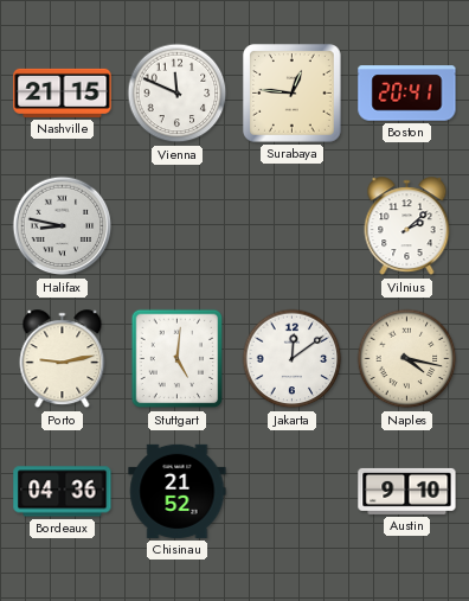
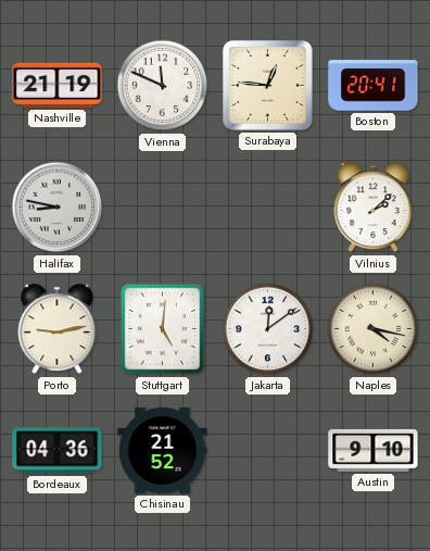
Nashville: 21:15 -> 21:19 (58, 85)
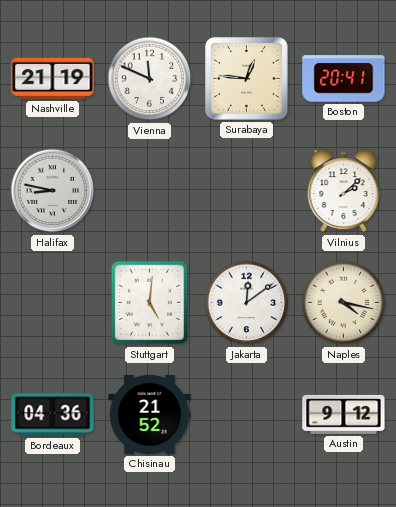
Porto: 9:13 -> none (58, 329)
Austin: 9:10 -> 9:12 (344, 414)
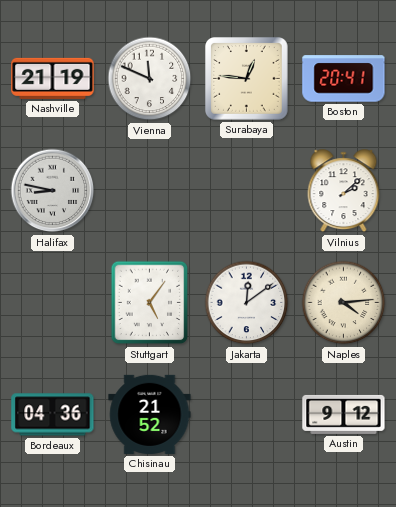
Stuttgart: 5:01 -> 5:06 (150, 303)
Naples: 4:17 -> 4:14 (344, 303)
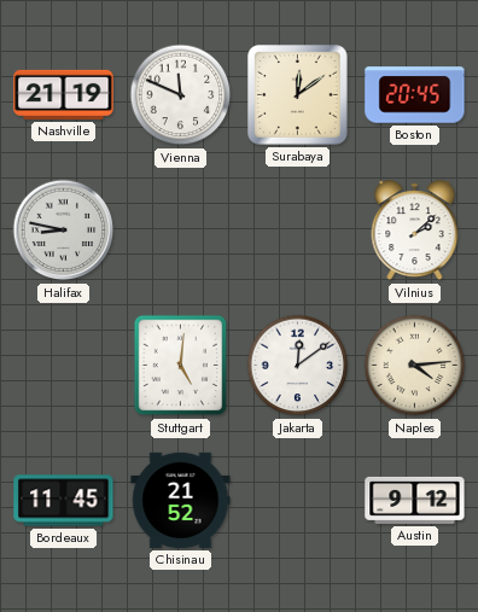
Surabaya: 12:46 -> 12:09 (298, 95)
Boston: 20:41 -> 20:45 (415, 95)
Stuttgart: 5:06 -> 5:01 (181, 366)
Bordeaux: 04:36 -> 11:45 (64, 501)
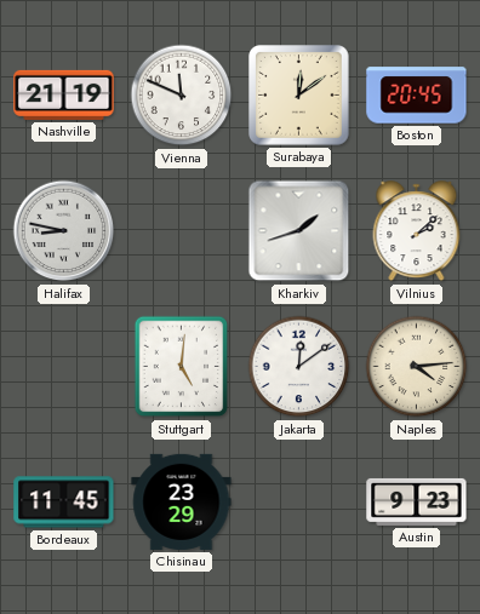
Kharkiv: none -> 1:42 (299, 231)
Chisinau: 21:52 -> 23:29 (182, 501)
Austin: 9:12 -> 9:23 (417, 501)
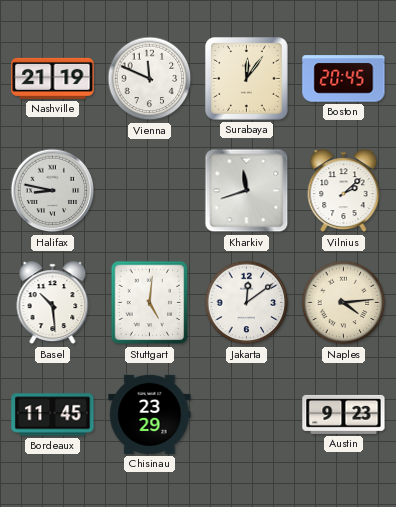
Surabaya: 12:09 -> 12:06 (247, 79)
Kharkiv: 1:42 -> 11:42 (247, 191)
Basel: none -> 10:29 (53, 303)
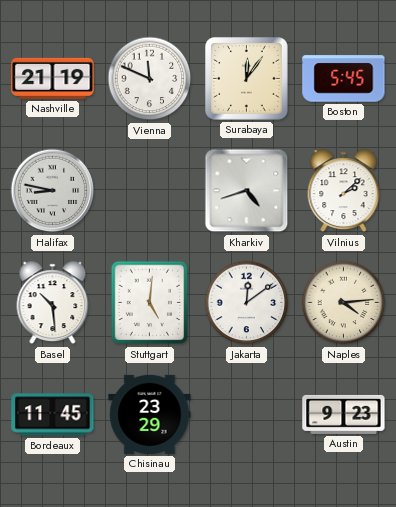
Boston: 20:45 -> 5:45 (344, 79)
Kharkiv: 11:42 -> 4:42 (247, 191)
